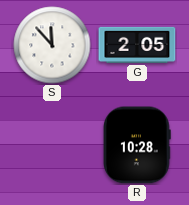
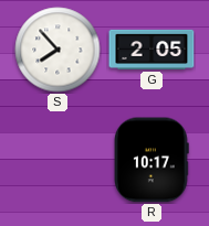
S: 11:53 -> 7:53 (58, 50)
R: 10:28 -> 10:17 (151, 160)
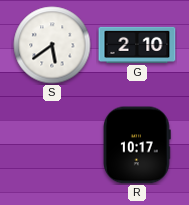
S: 7:53 -> 5:39 (52, 45)
G: 2:05 -> 2:10 (137, 45)
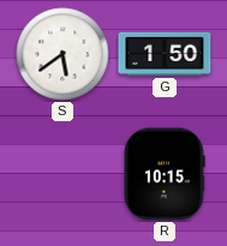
G: 2:10 -> 1:50 (165, 54)
R: 10:17 -> 10:15 (165, 174)
